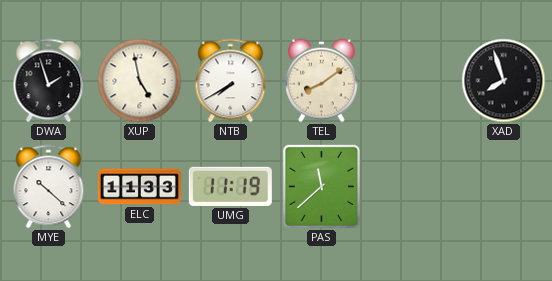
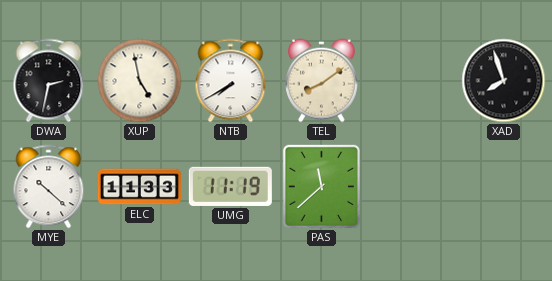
DWA: 1:57 -> 2:32 (49, 81)
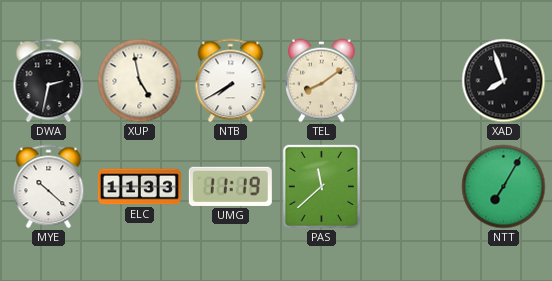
NTT: none -> 7:05 (504, 187)
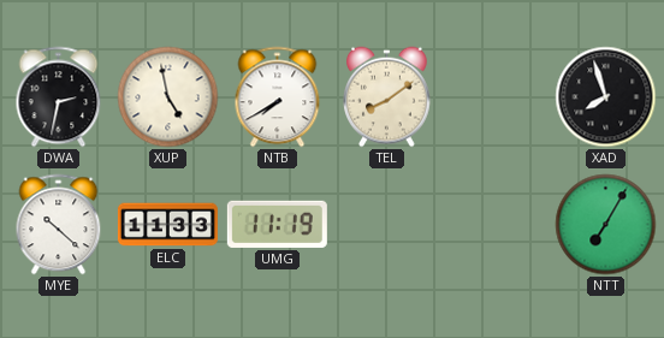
PAS: 11:38 -> none (321, 186)
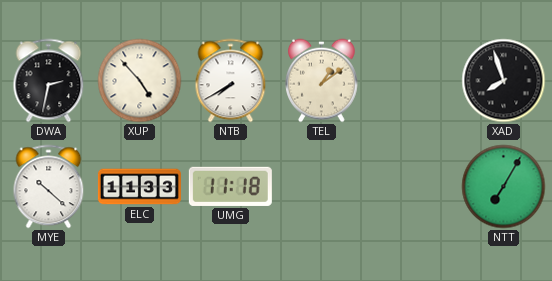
XUP: 4:58 -> 4:53 (140, 81)
TEL: 8:09 -> 1:09 (322, 81)
UMG: 11:19 -> 11:18 (230, 186)
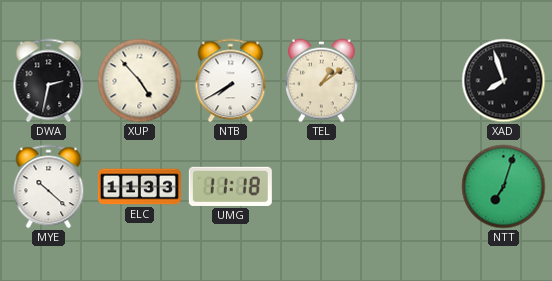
NTT: 7:05 -> 7:03 (504, 187)
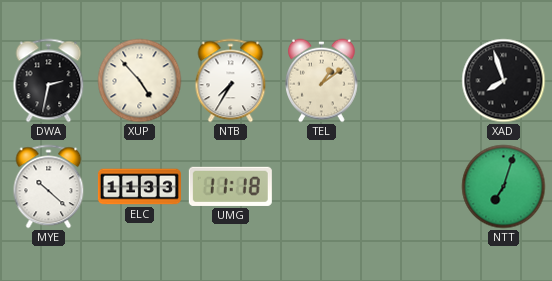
NTB: 7:40 -> 7:35 (231, 81)
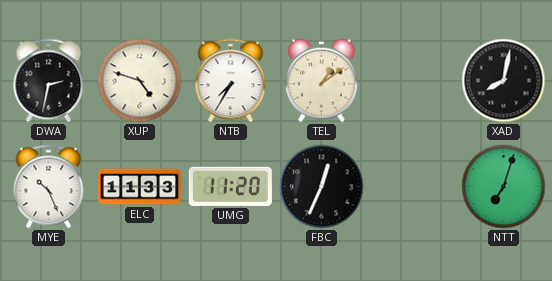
XUP: 4:53 -> 4:48 (140, 81)
XAD: 7:57 -> 8:02 (504, 81)
MYE: 10:22 -> 10:26 (49, 187)
UMG: 11:18 -> 11:20 (230, 186)
FBC: none -> 12:34 (322, 187)
